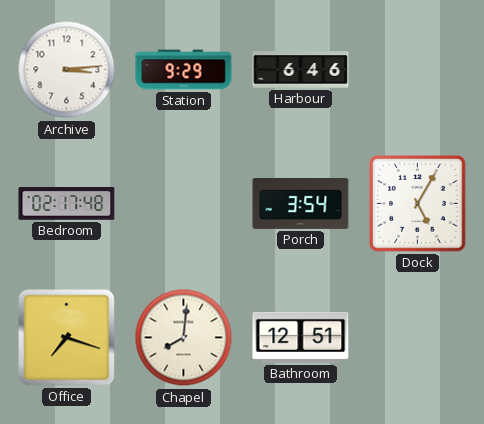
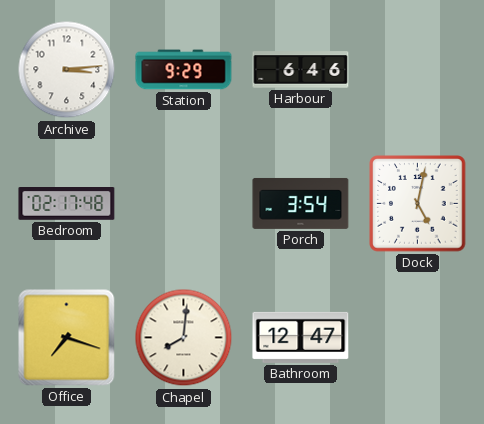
Dock: 5:05 -> 5:02 (418, 204)
Bathroom: 12:51 -> 12:47 (301, 337)
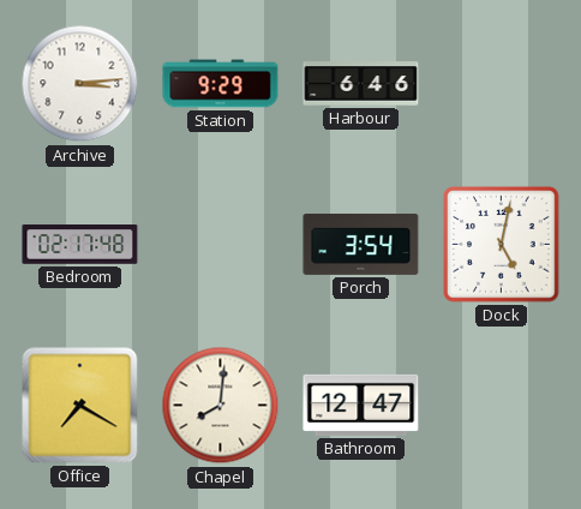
Office: 7:18 -> 7:20 (80, 406)
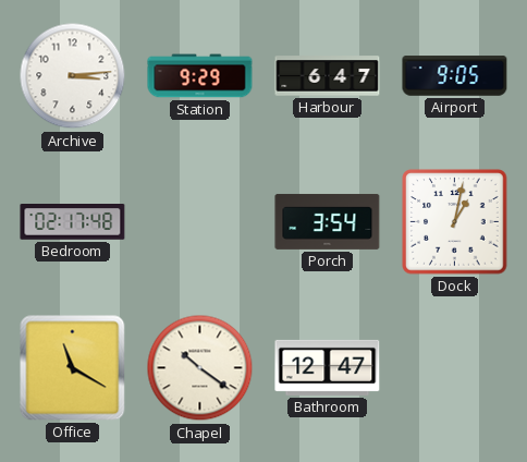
Harbour: 6:46 -> 6:47 (328, 76)
Airport: none -> 9:05 (455, 76)
Dock: 5:02 -> 1:02 (455, 222)
Office: 7:20 -> 11:20 (73, 368)
Chapel: 8:01 -> 10:21 (200, 368)
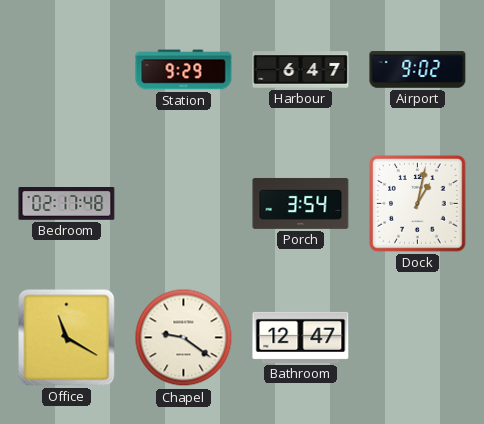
Archive: 3:14 -> none (73, 76)
Airport: 9:05 -> 9:02 (418, 70)
Chapel: 10:21 -> 9:21 (184, 338)
